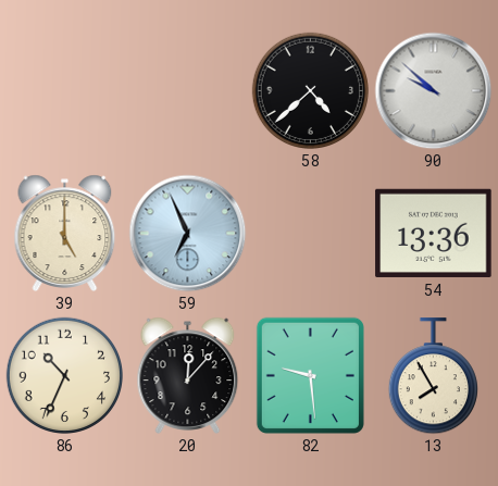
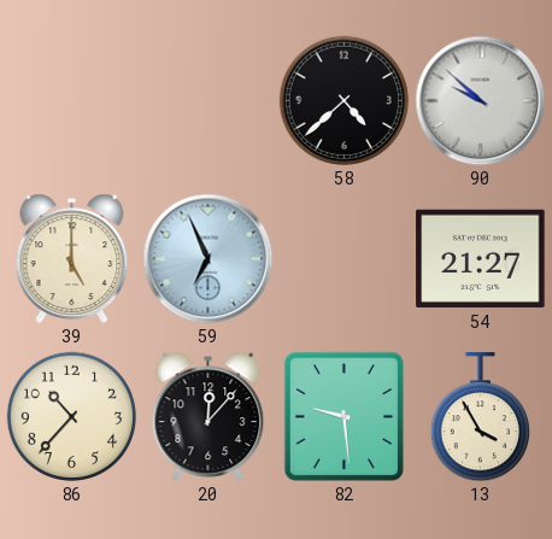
54: 13:36 -> 21:27 (481, 258)
86: 10:34 -> 10:37 (71, 416)
13: 7:55 -> 3:55 (480, 417)
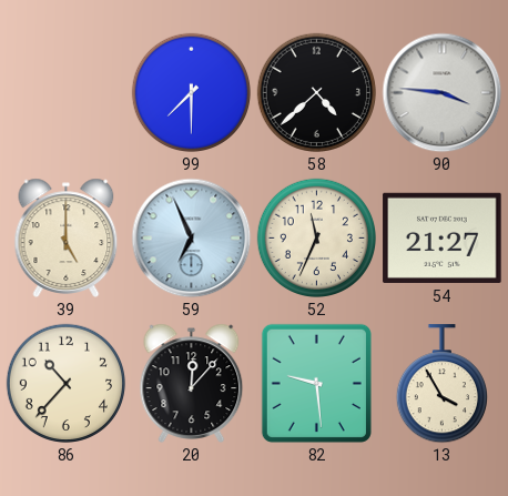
99: none -> 7:30 (191, 92)
90: 9:52 -> 3:46 (441, 92)
52: none -> 11:34 (316, 237)
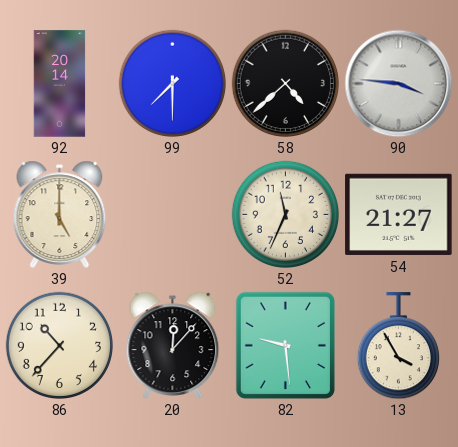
92: none -> 20:14 (60, 84)
59: 6:56 -> none (191, 237)
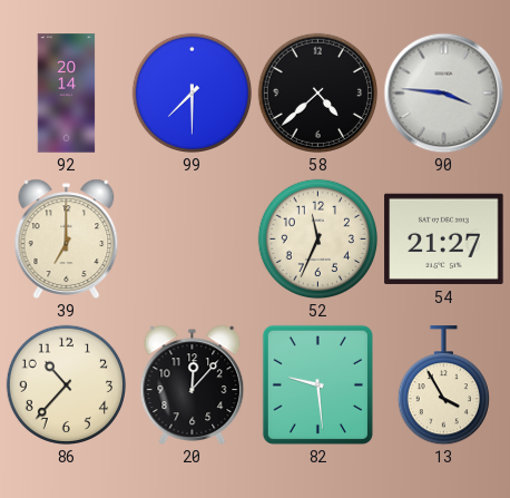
39: 5:00 -> 7:00 (67, 238)
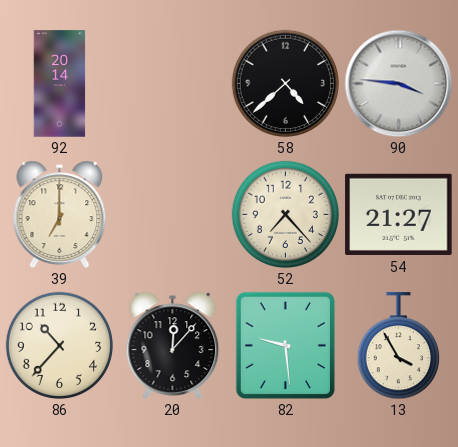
99: 7:30 -> none (192, 92)
52: 11:34 -> 7:23 (285, 214)
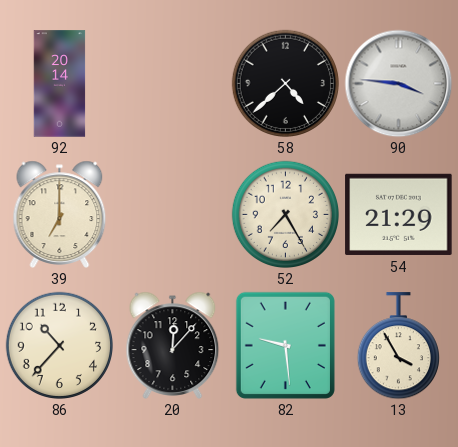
52: 7:23 -> 7:25 (285, 214)
54: 21:27 -> 21:29 (399, 214)
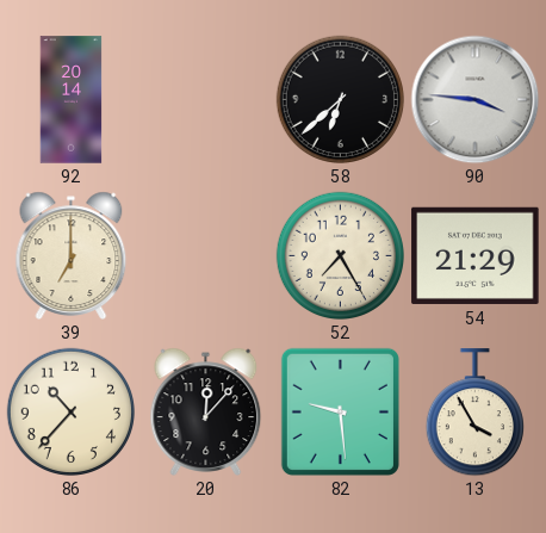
58: 4:38 -> 6:38 (340, 99)
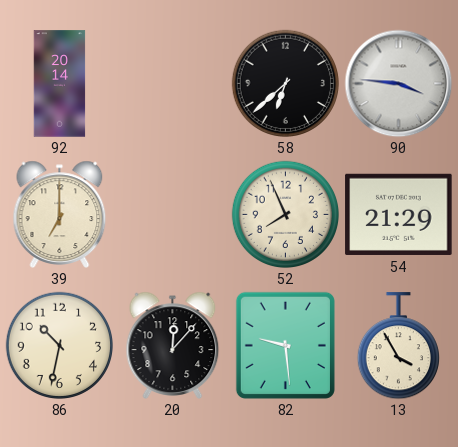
52: 7:25 -> 7:56 (285, 214)
86: 10:37 -> 10:32 (59, 345)
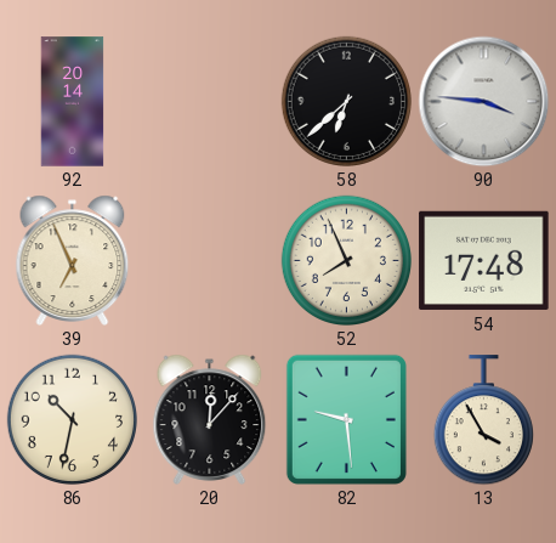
39: 7:00 -> 6:56 (73, 260)
54: 21:29 -> 17:48 (484, 260)
